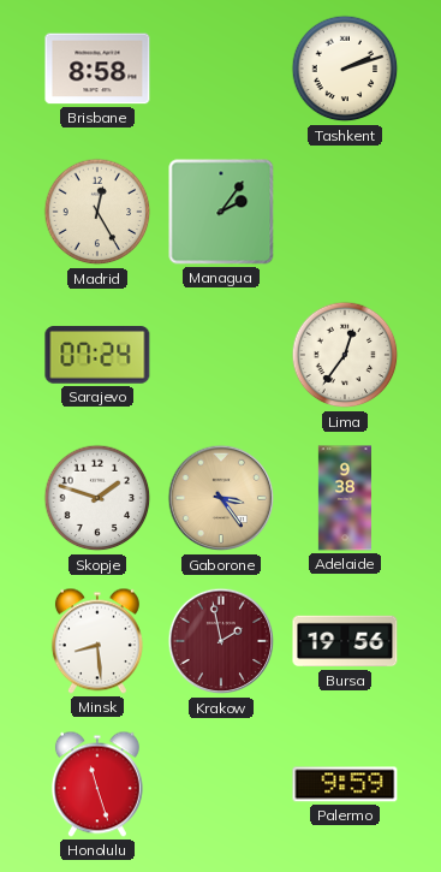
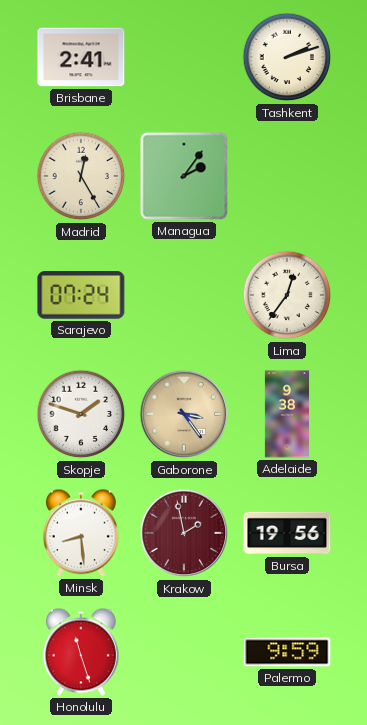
Brisbane: 8:58 -> 2:41 (81, 57)
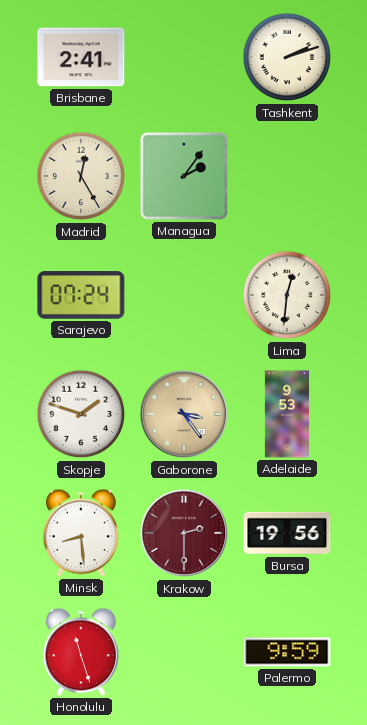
Lima: 12:36 -> 12:31 (287, 295)
Adelaide: 9:38 -> 9:53 (286, 414)
Krakow: 1:58 -> 2:30 (184, 533)
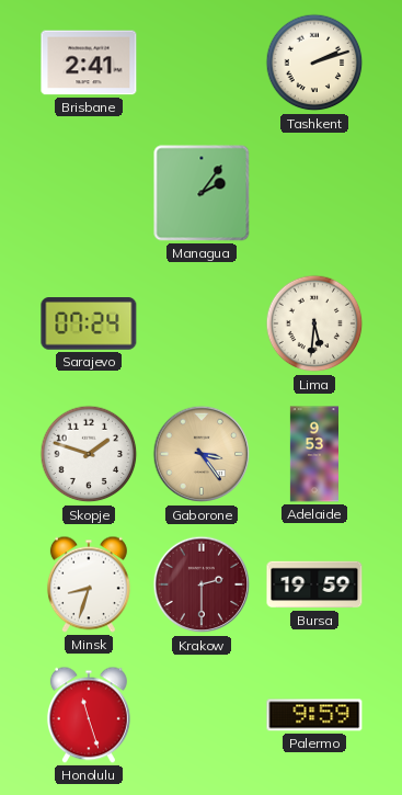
Madrid: 12:25 -> none (81, 176)
Lima: 12:31 -> 5:31 (314, 323)
Minsk: 8:29 -> 8:33 (89, 584)
Bursa: 19:56 -> 19:59 (314, 584)
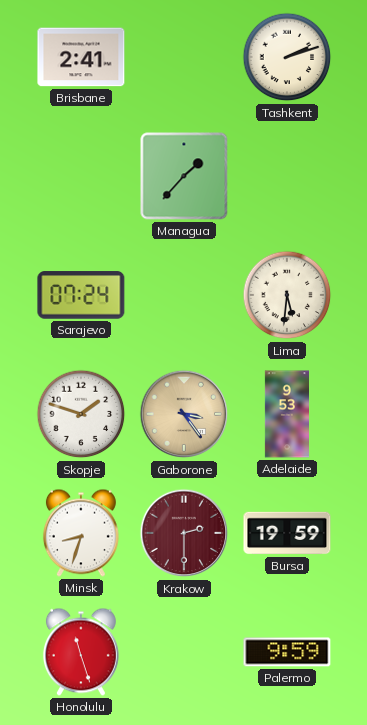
Managua: 2:06 -> 1:37 (184, 176)
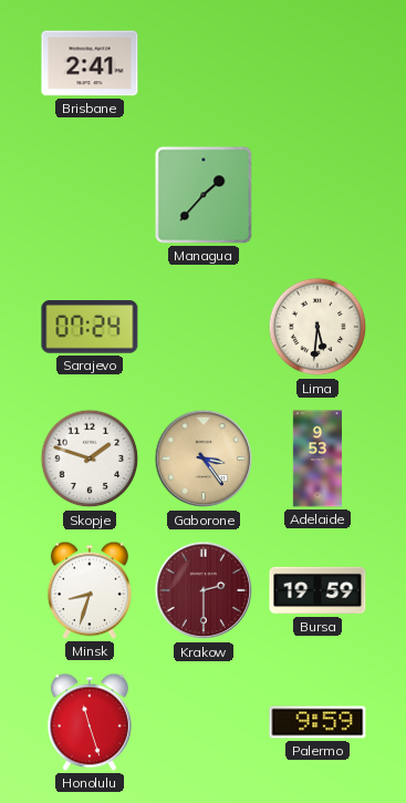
Tashkent: 2:12 -> none (287, 57)
